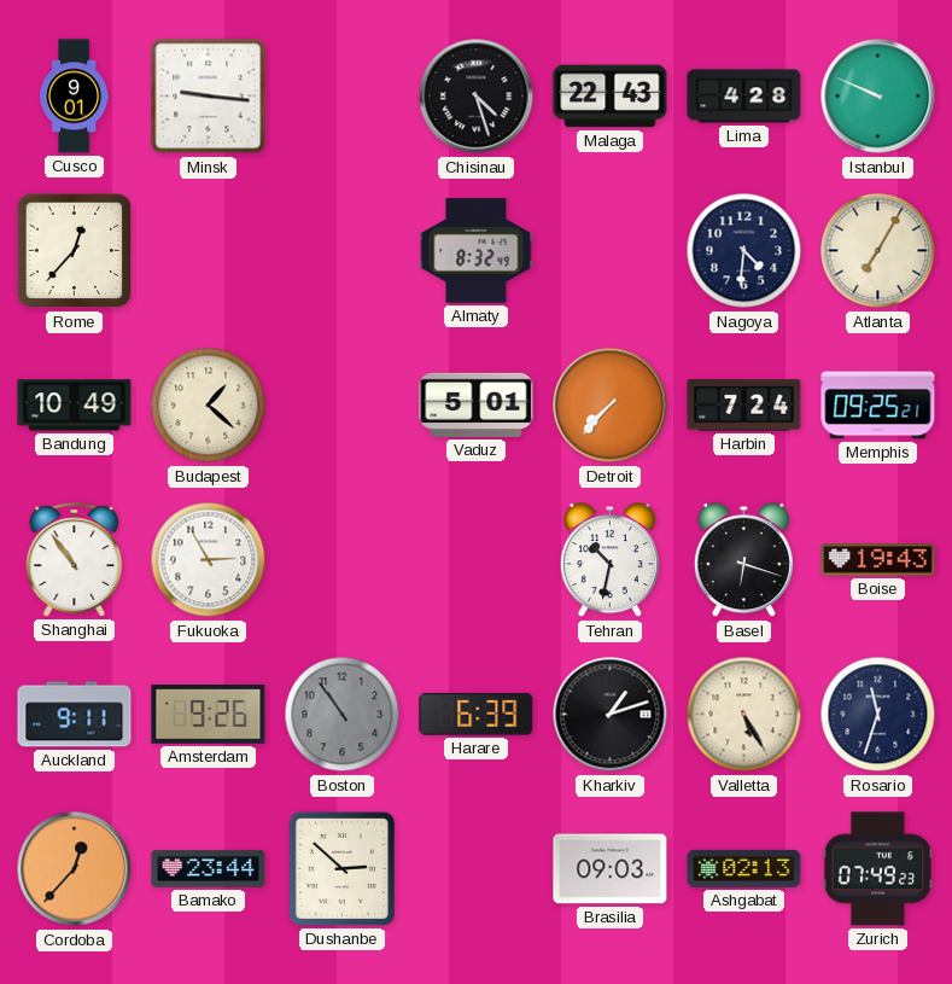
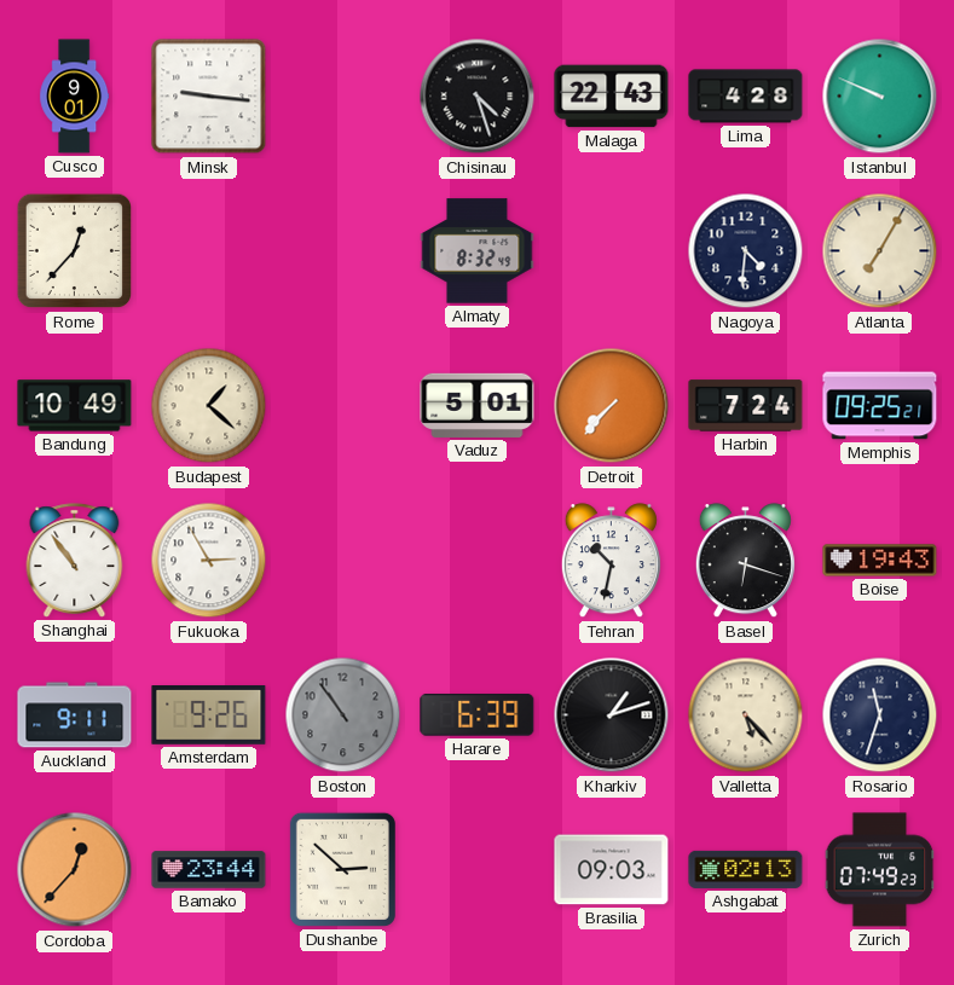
Valletta: 5:25 -> 5:23 (746, 715)
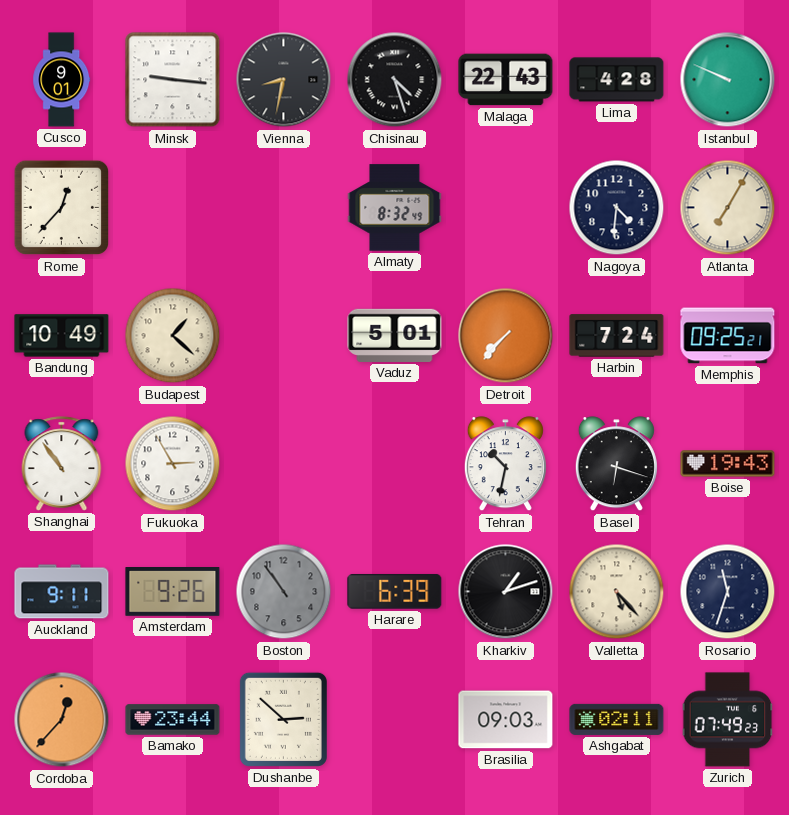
Vienna: none -> 8:32 (284, 80)
Ashgabat: 02:13 -> 02:11 (617, 719)
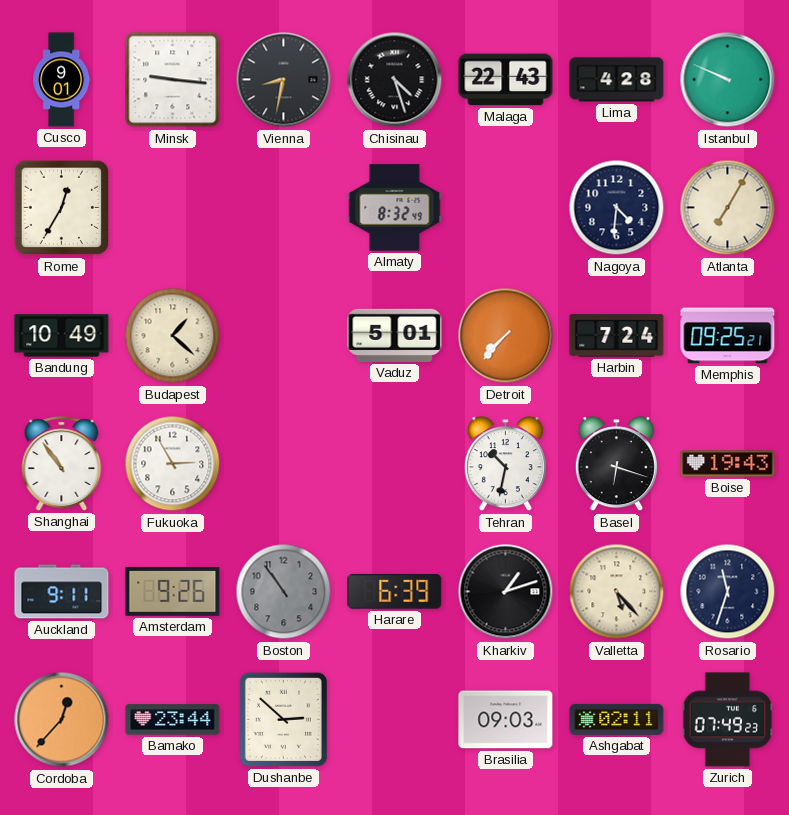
Rome: 12:37 -> 12:35 (62, 208)
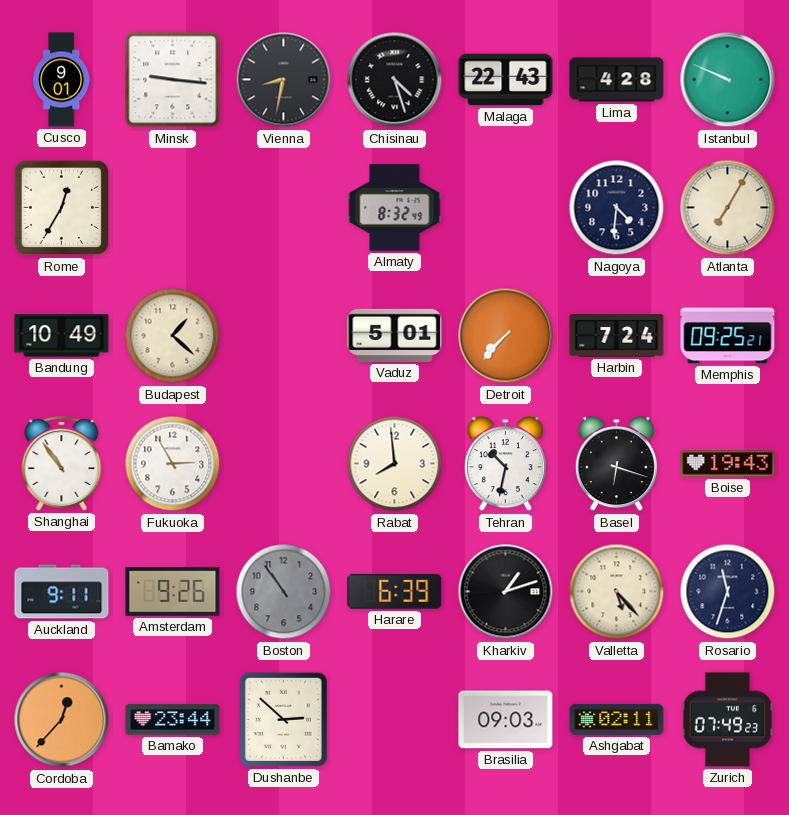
Rabat: none -> 7:59 (395, 464)
